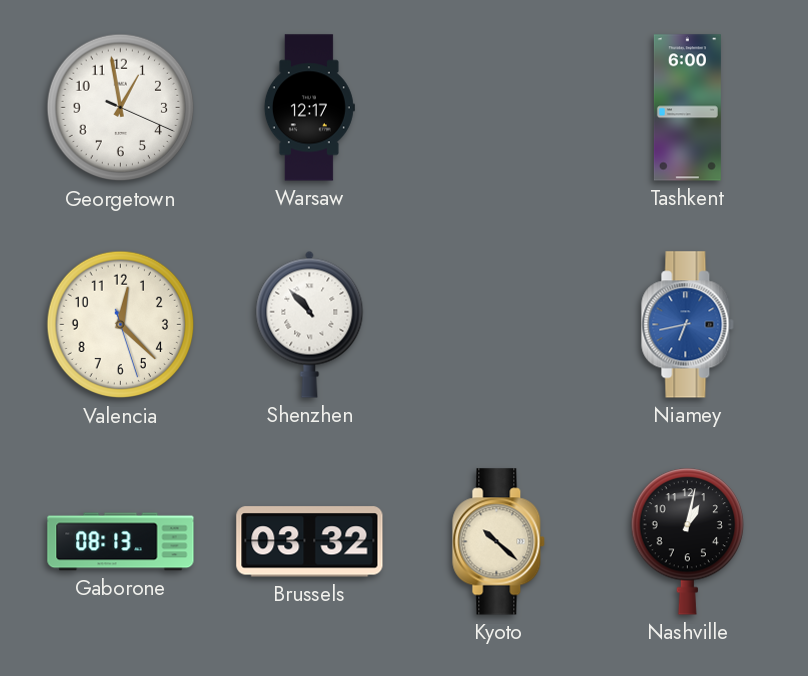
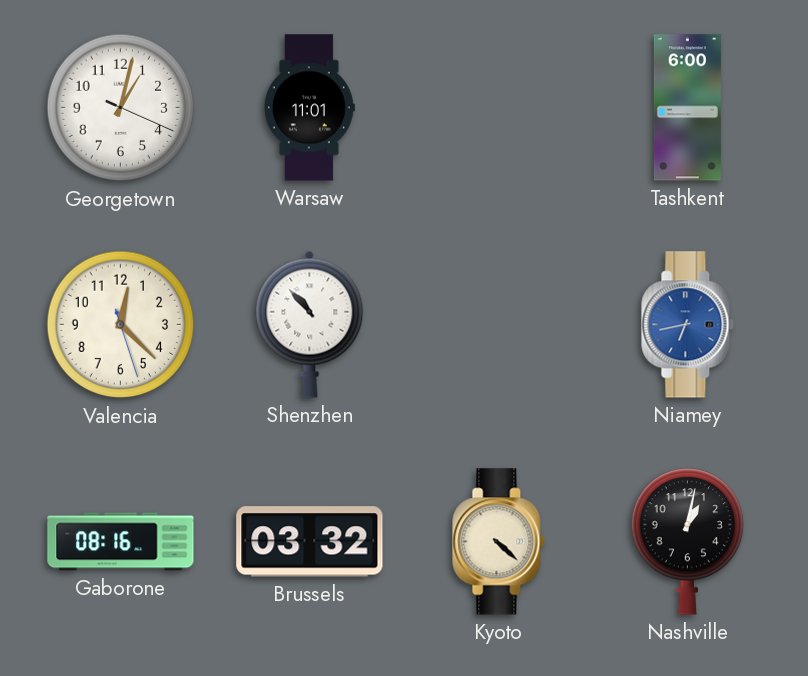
Georgetown: 12:58 -> 1:02 (121, 108)
Warsaw: 12:17 -> 11:01 (309, 108)
Gaborone: 08:13 -> 08:16 (121, 542)
Kyoto: 10:22 -> 4:22 (499, 542)
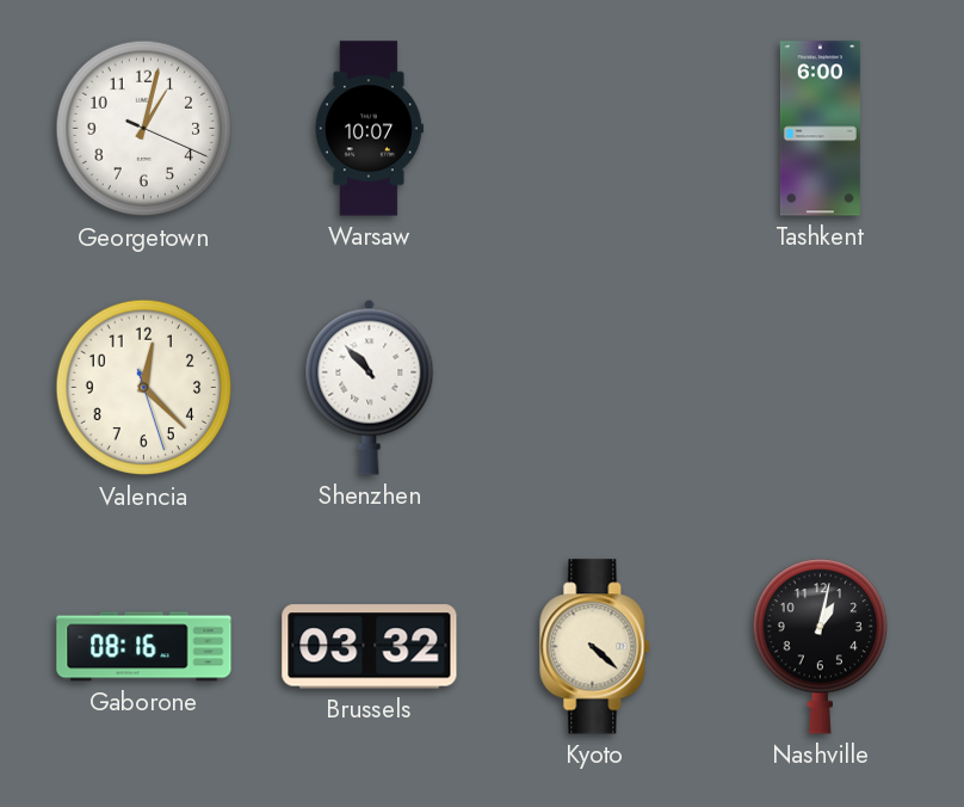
Warsaw: 11:01 -> 10:07 (369, 129)
Niamey: 6:43 -> none (688, 325)
